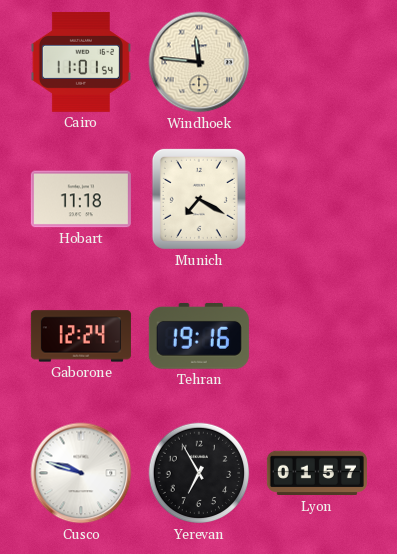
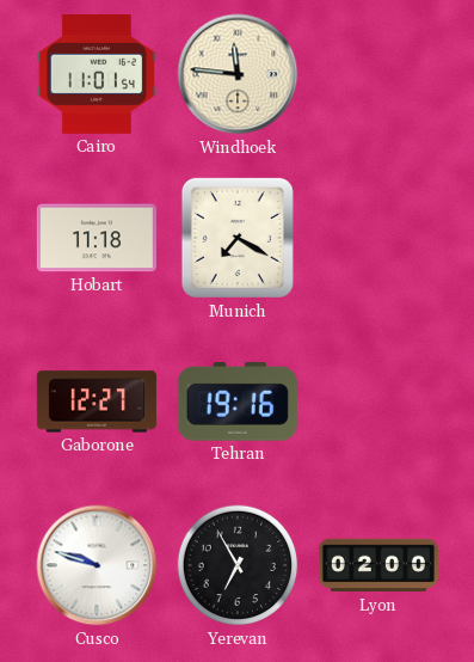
Gaborone: 12:24 -> 12:27 (97, 402)
Lyon: 01:57 -> 02:00 (378, 565)
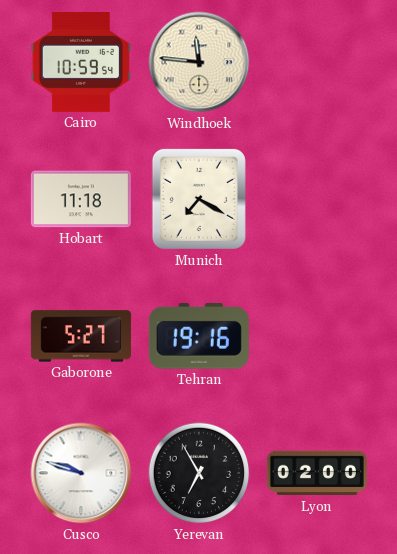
Cairo: 11:01 -> 10:59 (81, 62)
Gaborone: 12:27 -> 5:27 (81, 336)
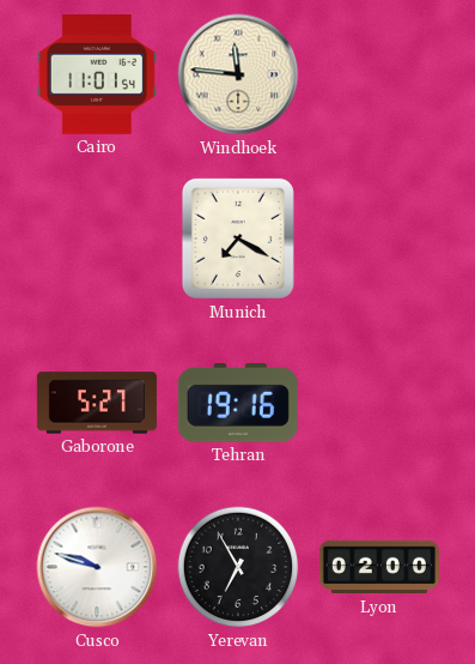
Cairo: 10:59 -> 11:01 (97, 74)
Hobart: 11:18 -> none (81, 199)
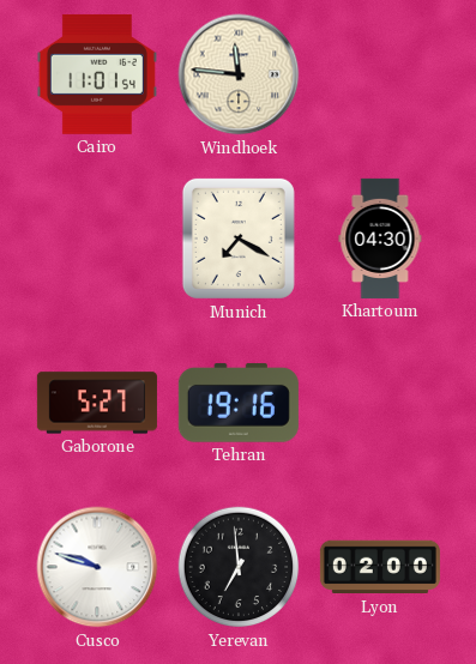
Khartoum: none -> 04:30 (380, 239)
Yerevan: 6:55 -> 6:59 (239, 567)
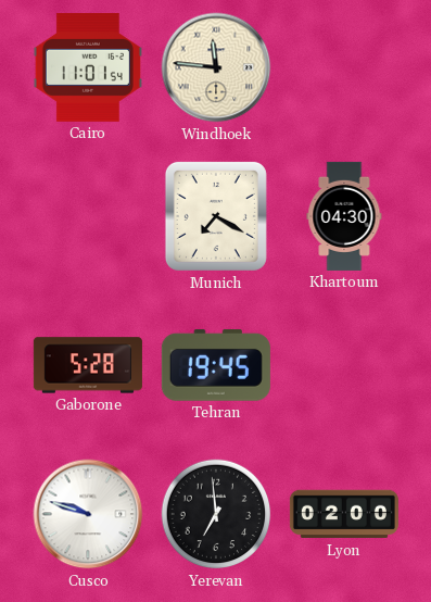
Gaborone: 5:27 -> 5:28 (88, 365)
Tehran: 19:16 -> 19:45 (216, 366)
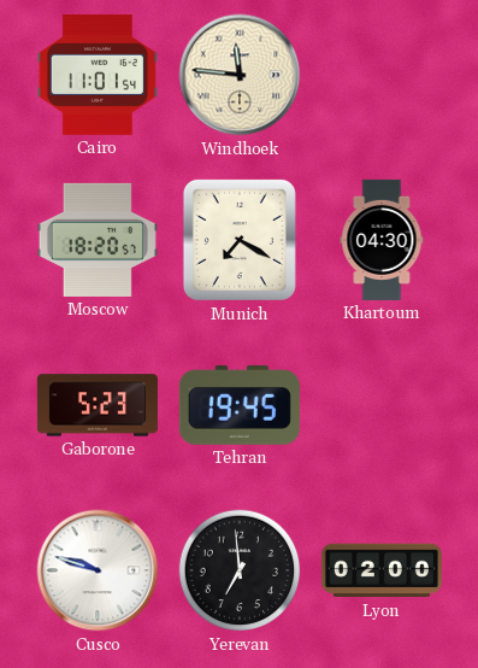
Moscow: none -> 18:20 (98, 240)
Gaborone: 5:28 -> 5:23 (98, 405)
